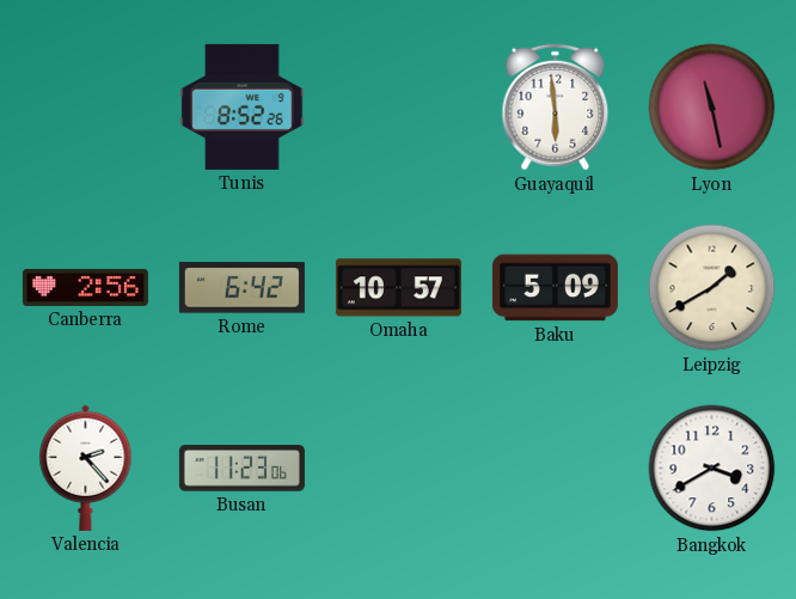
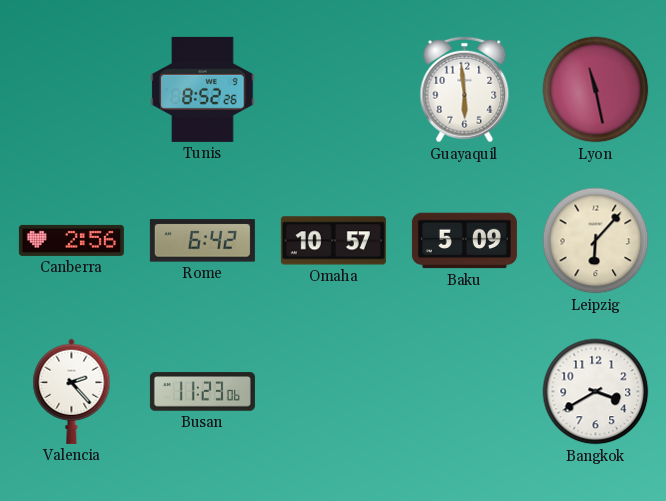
Leipzig: 1:40 -> 6:07 (596, 241)
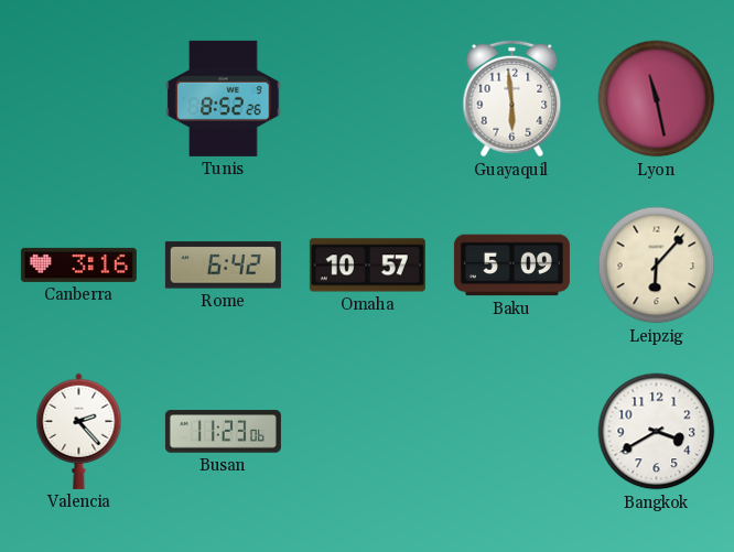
Canberra: 2:56 -> 3:16 (78, 264)
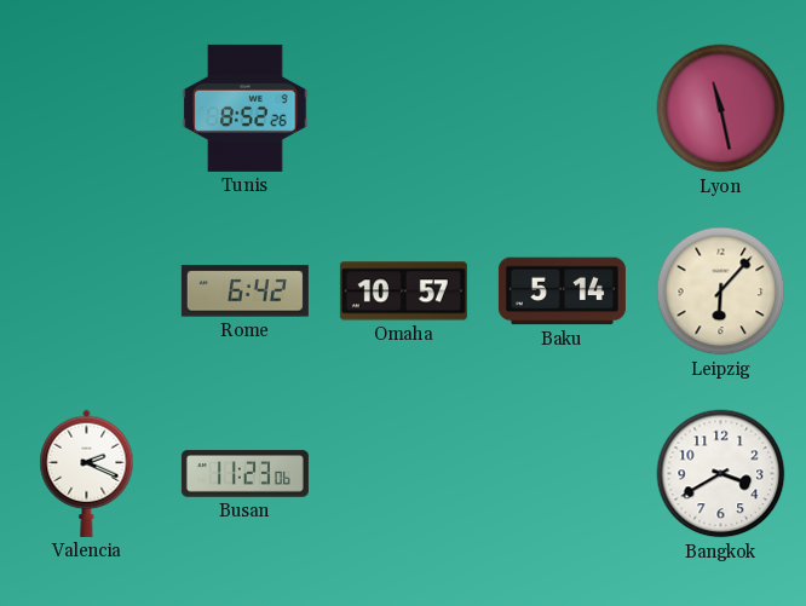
Guayaquil: 5:59 -> none (512, 99)
Canberra: 3:16 -> none (78, 264)
Baku: 5:09 -> 5:14 (562, 292)
Valencia: 2:23 -> 2:19 (87, 473)
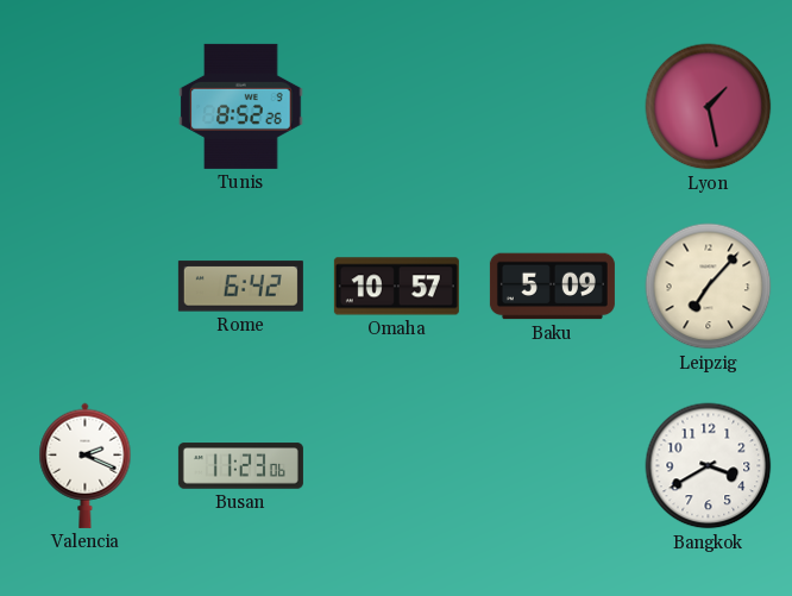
Lyon: 11:28 -> 1:28 (709, 107)
Baku: 5:14 -> 5:09 (552, 287)
Leipzig: 6:07 -> 7:07 (709, 287)
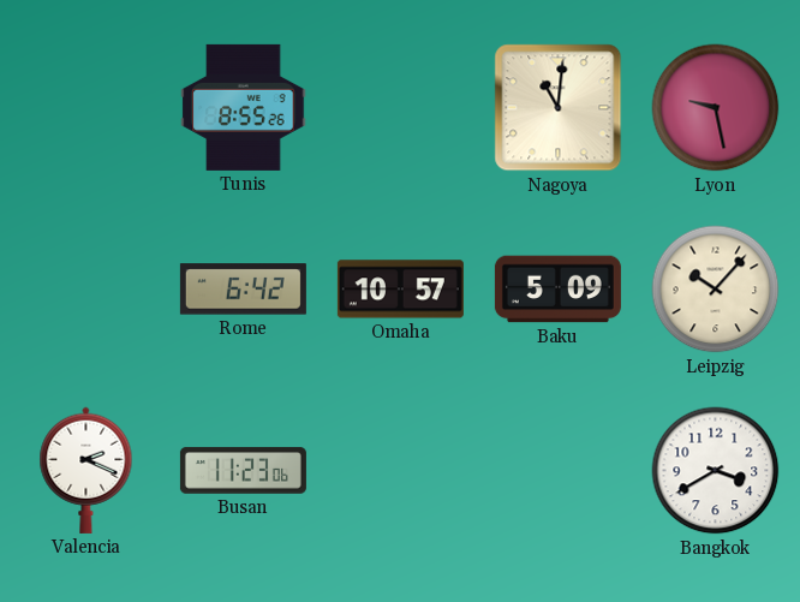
Tunis: 8:52 -> 8:55 (244, 107)
Nagoya: none -> 11:01 (559, 108)
Lyon: 1:28 -> 9:28 (716, 108)
Leipzig: 7:07 -> 10:07 (716, 290)
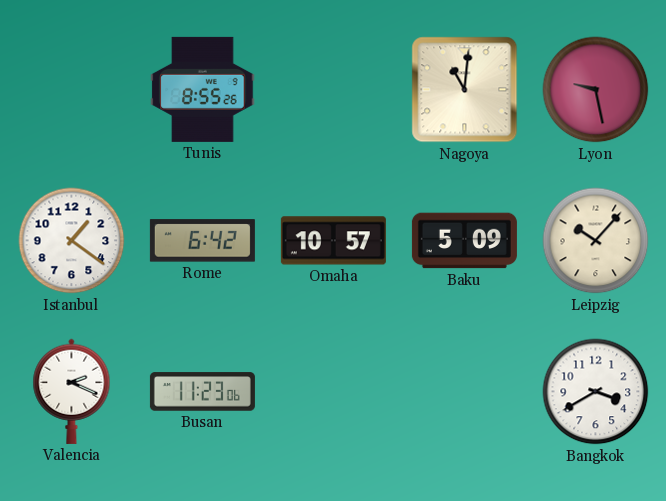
Istanbul: none -> 1:21 (72, 241)
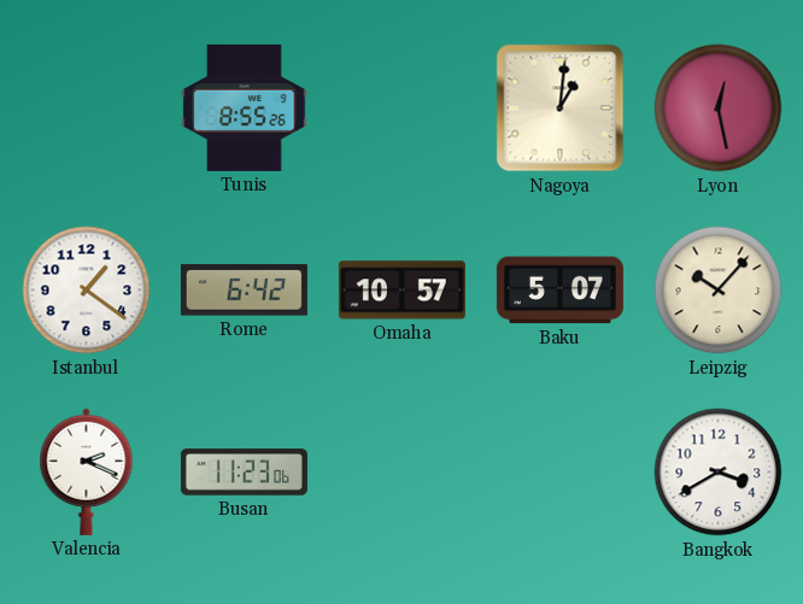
Nagoya: 11:01 -> 1:01 (561, 109)
Lyon: 9:28 -> 12:28 (719, 109)
Baku: 5:09 -> 5:07 (559, 291)
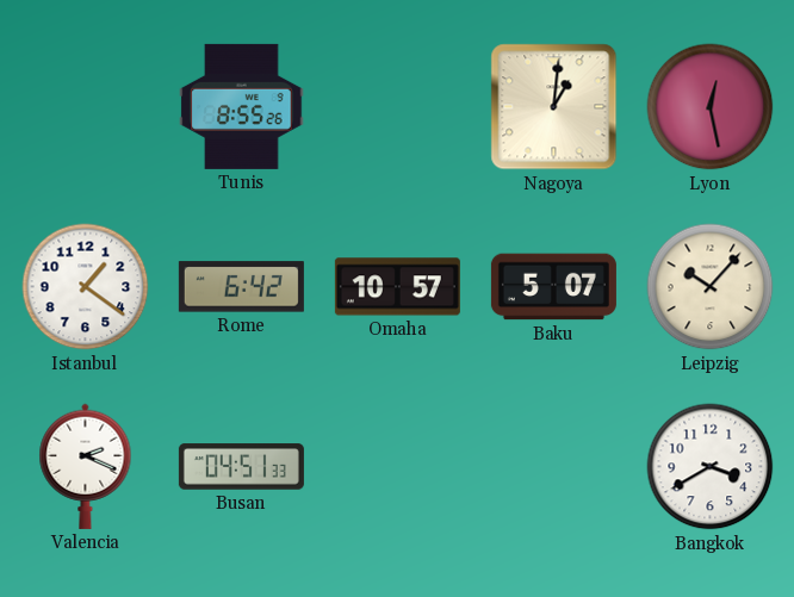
Busan: 11:23 -> 04:51 (241, 467)
